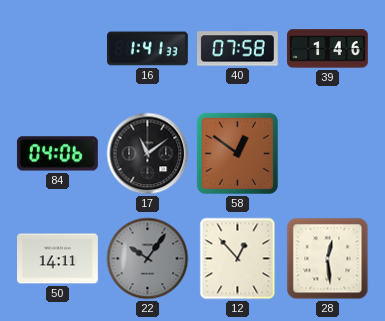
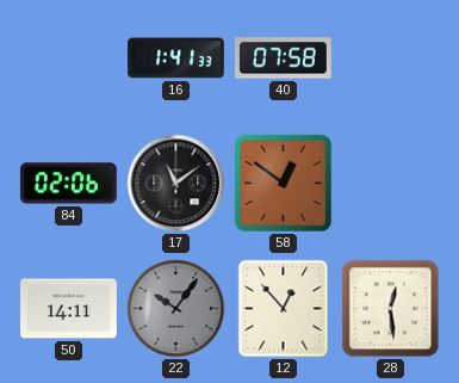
39: 1:46 -> none (328, 49)
84: 04:06 -> 02:06 (68, 184)
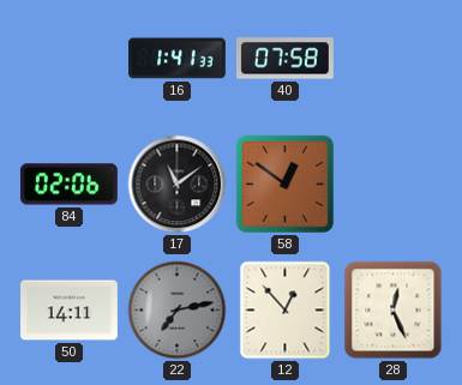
22: 10:06 -> 7:13 (178, 311)
28: 12:29 -> 12:26 (394, 311)
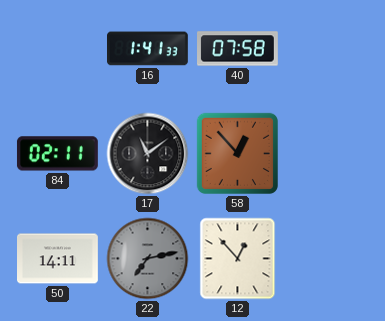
84: 02:06 -> 02:11 (57, 154)
58: 12:51 -> 12:53 (237, 153)
28: 12:26 -> none (394, 311)
